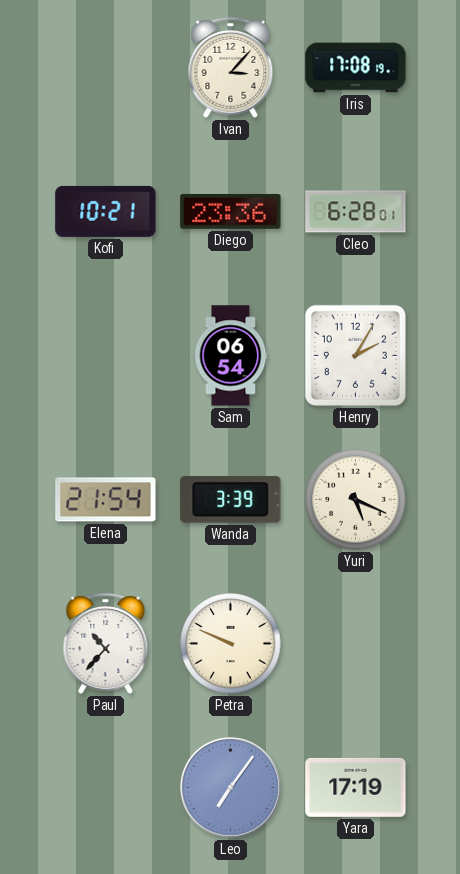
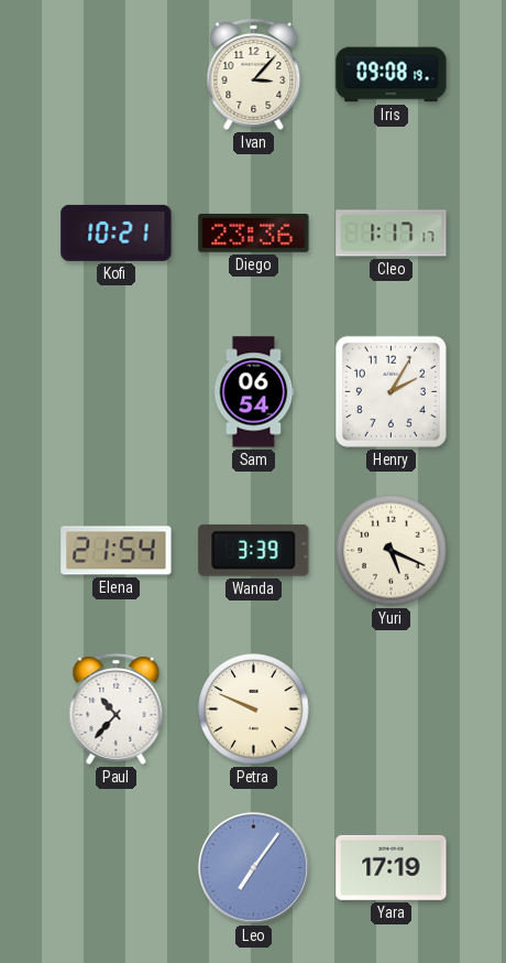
Iris: 17:08 -> 09:08 (392, 75)
Cleo: 6:28 -> 1:17 (392, 234)
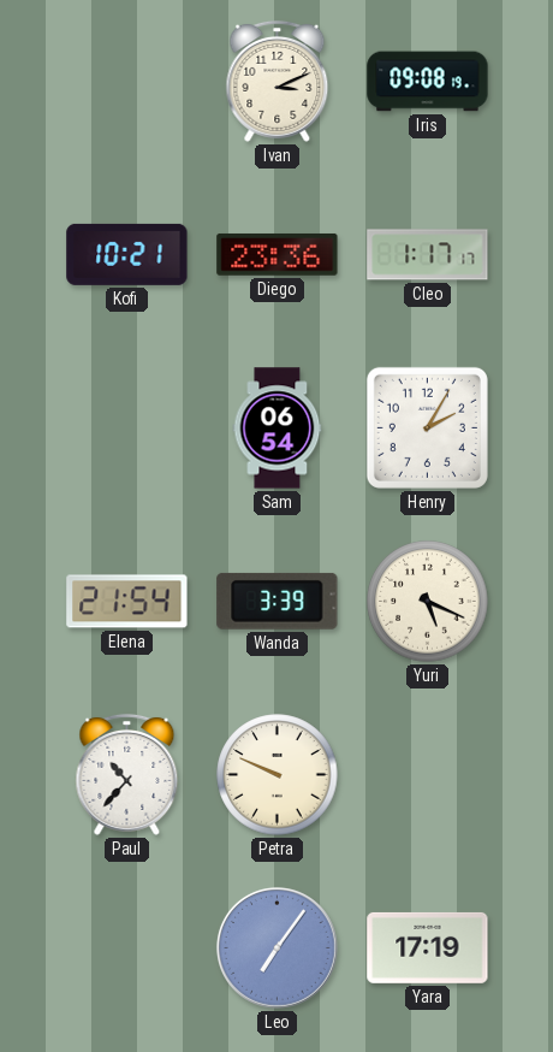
Ivan: 3:07 -> 3:11 (278, 81)
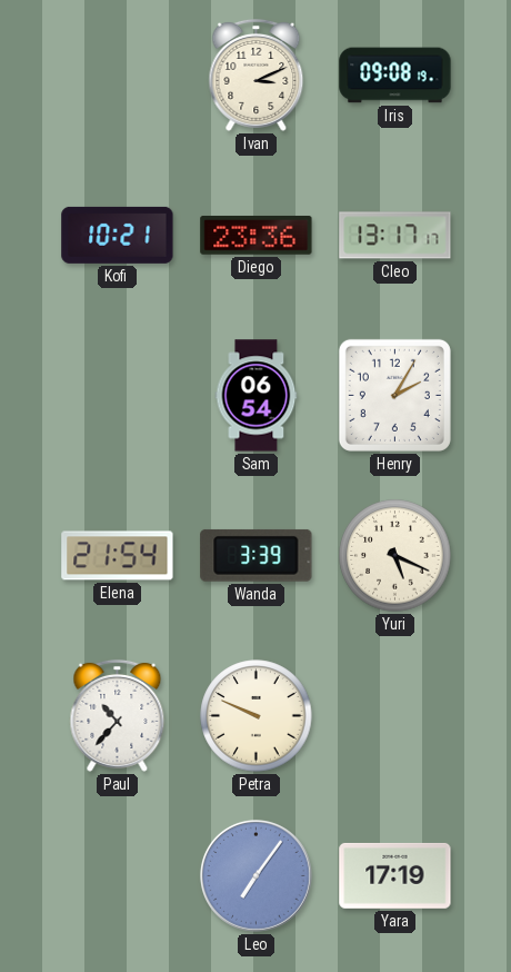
Cleo: 1:17 -> 13:17 (395, 236)
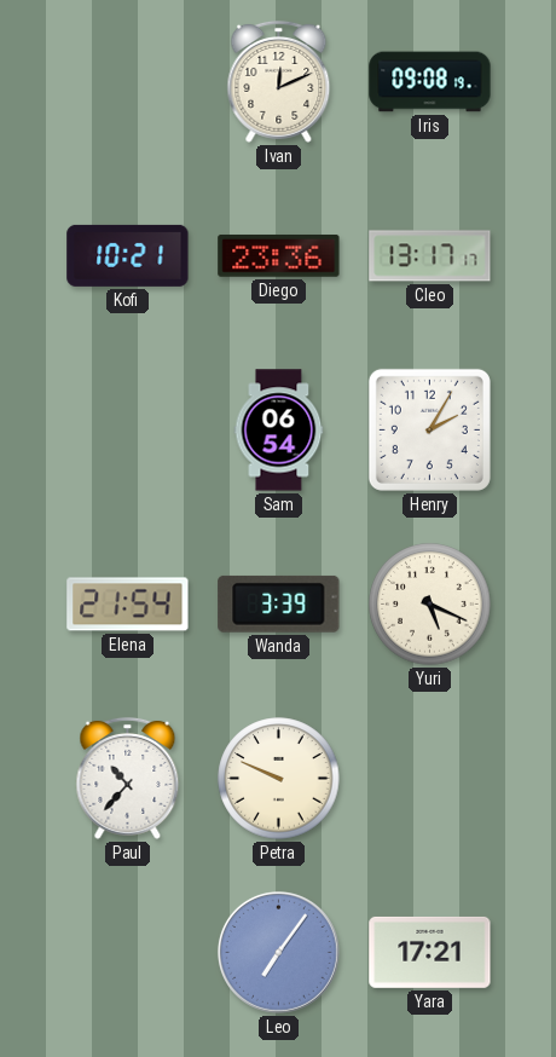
Ivan: 3:11 -> 12:11 (279, 81)
Yara: 17:19 -> 17:21 (430, 952)
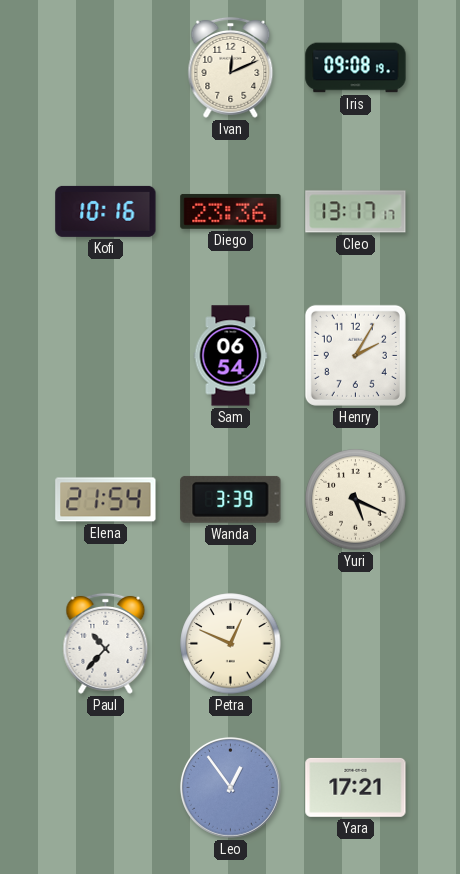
Kofi: 10:21 -> 10:16 (106, 211)
Petra: 9:49 -> 12:49 (231, 644)
Leo: 7:06 -> 12:54 (230, 787)
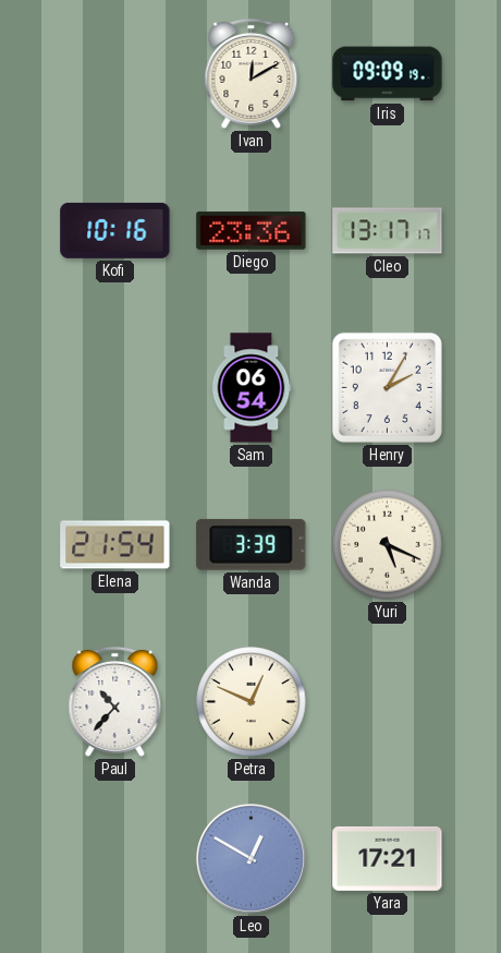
Ivan: 12:11 -> 12:10 (252, 73)
Iris: 09:08 -> 09:09 (388, 74)
Leo: 12:54 -> 12:50 (250, 858)
